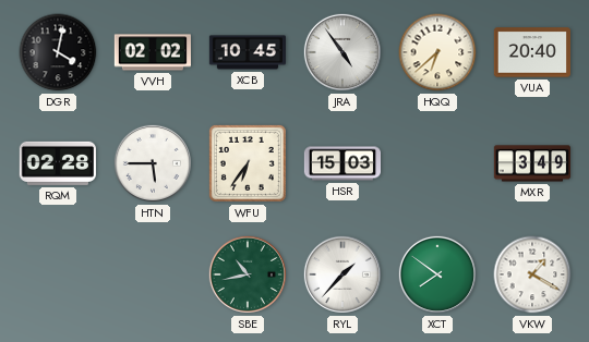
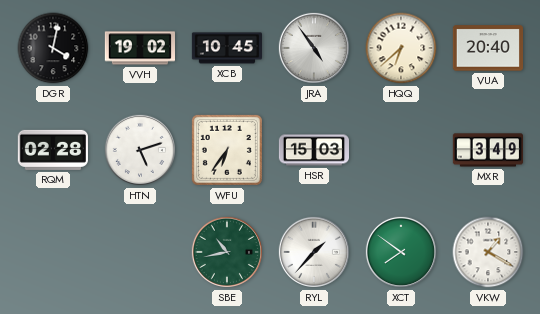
VVH: 02:02 -> 19:02 (139, 48)
HTN: 5:45 -> 5:12 (140, 150)
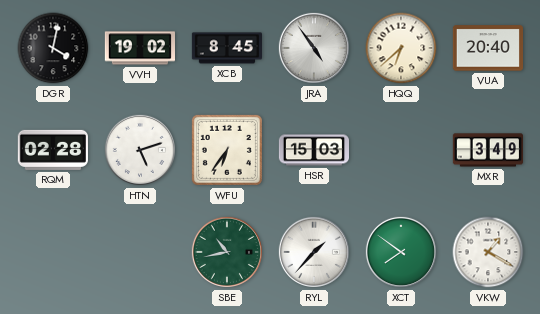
XCB: 10:45 -> 8:45 (226, 48)
